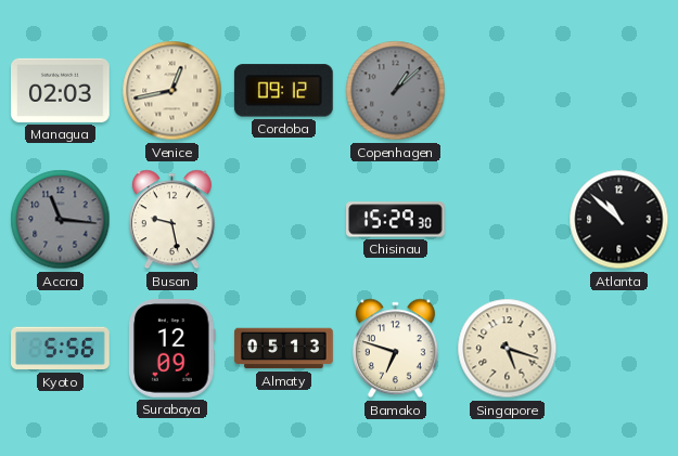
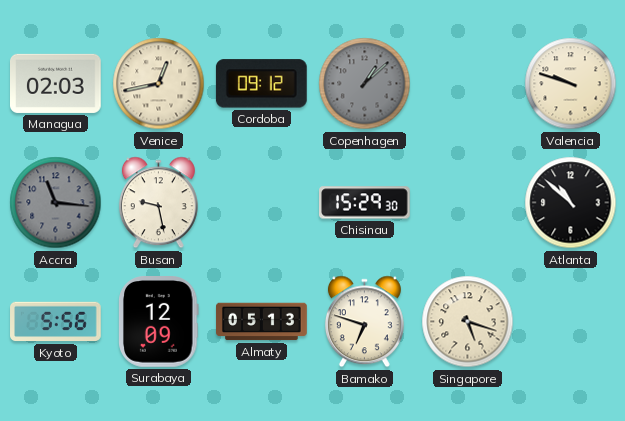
Valencia: none -> 9:48 (571, 84)
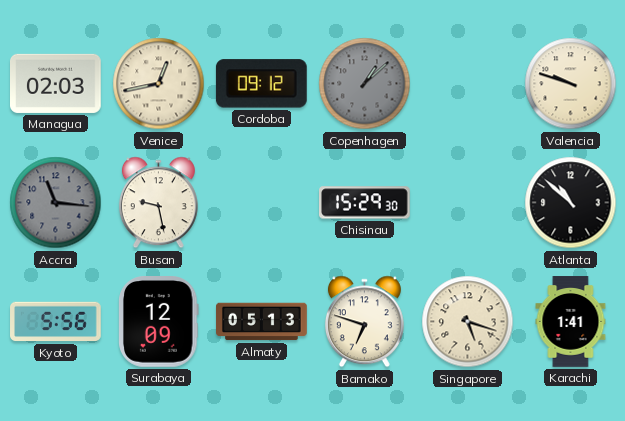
Karachi: none -> 1:41 (571, 322)
